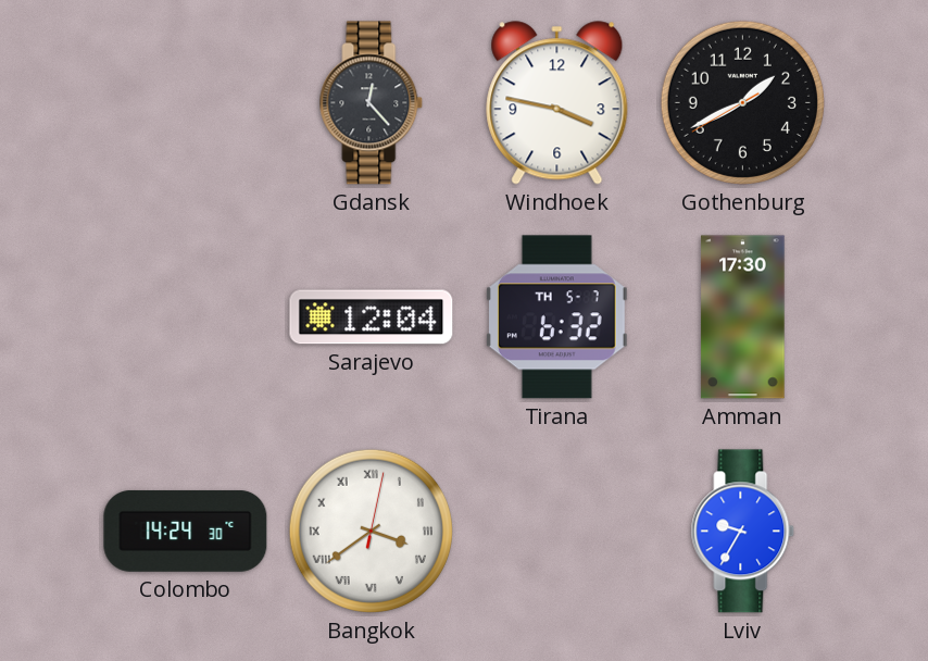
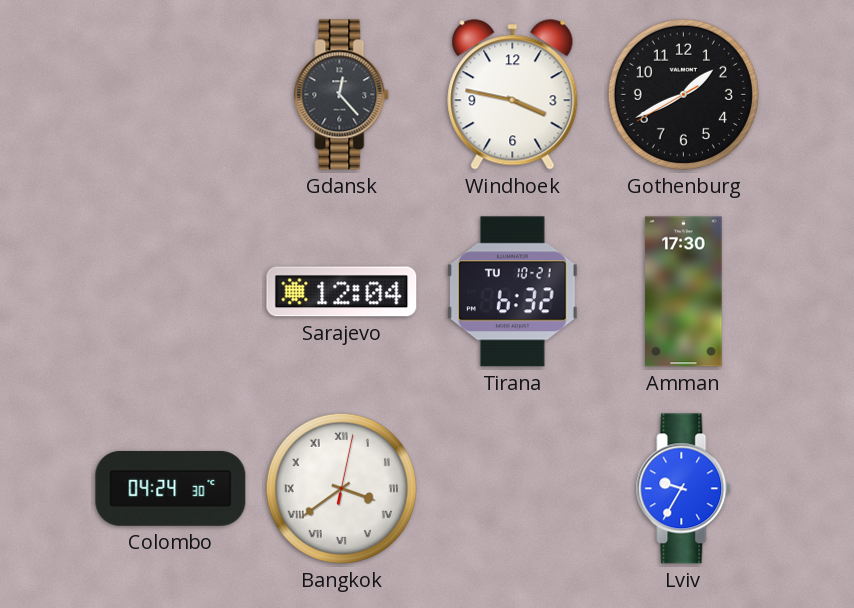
Tirana date: TH 5-7 -> TU 10-21 (512, 292)
Colombo: 14:24 -> 04:24 (171, 488)
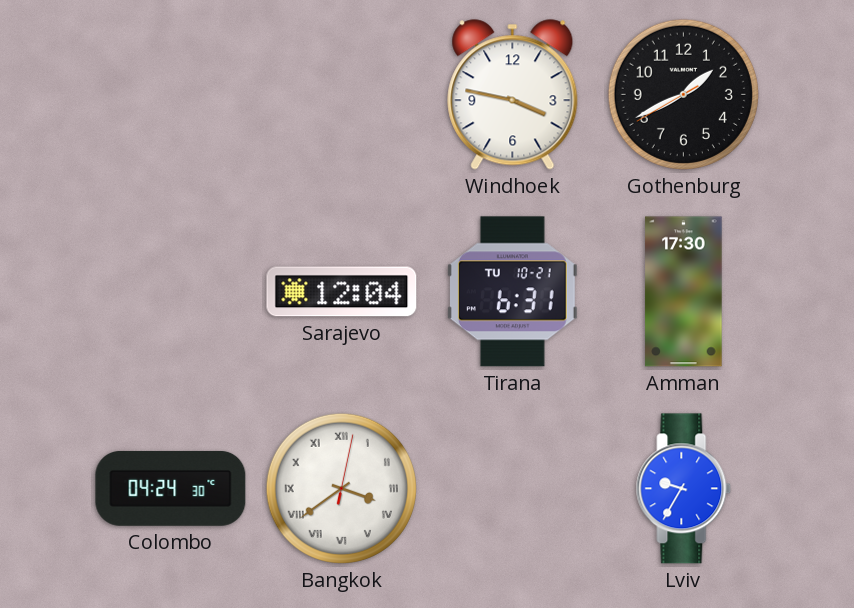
Gdansk: 12:23 -> none (342, 95)
Tirana: 6:32 -> 6:31 (512, 292)
